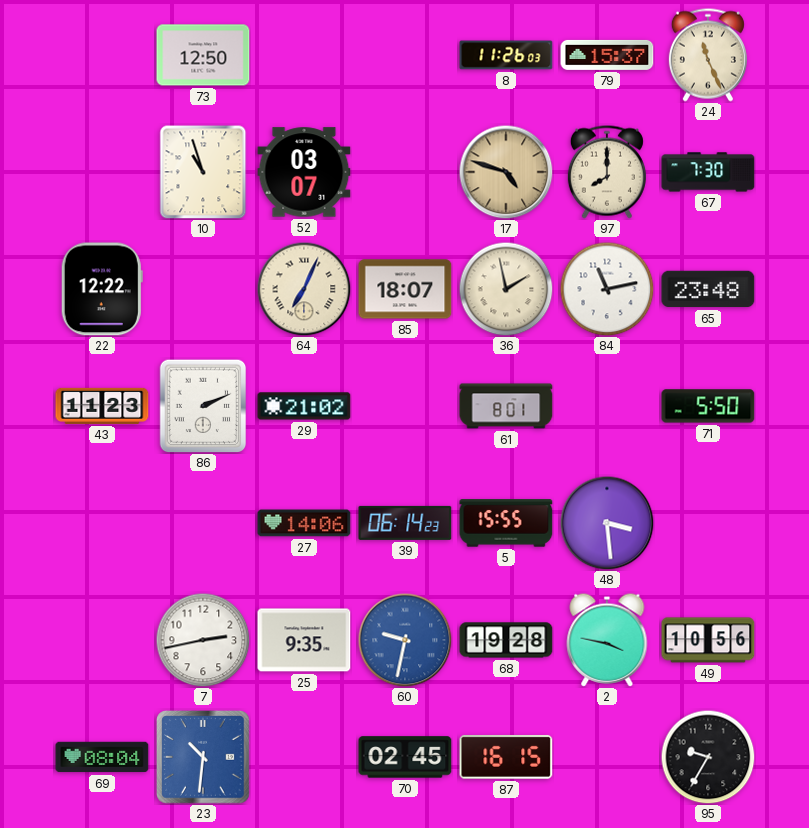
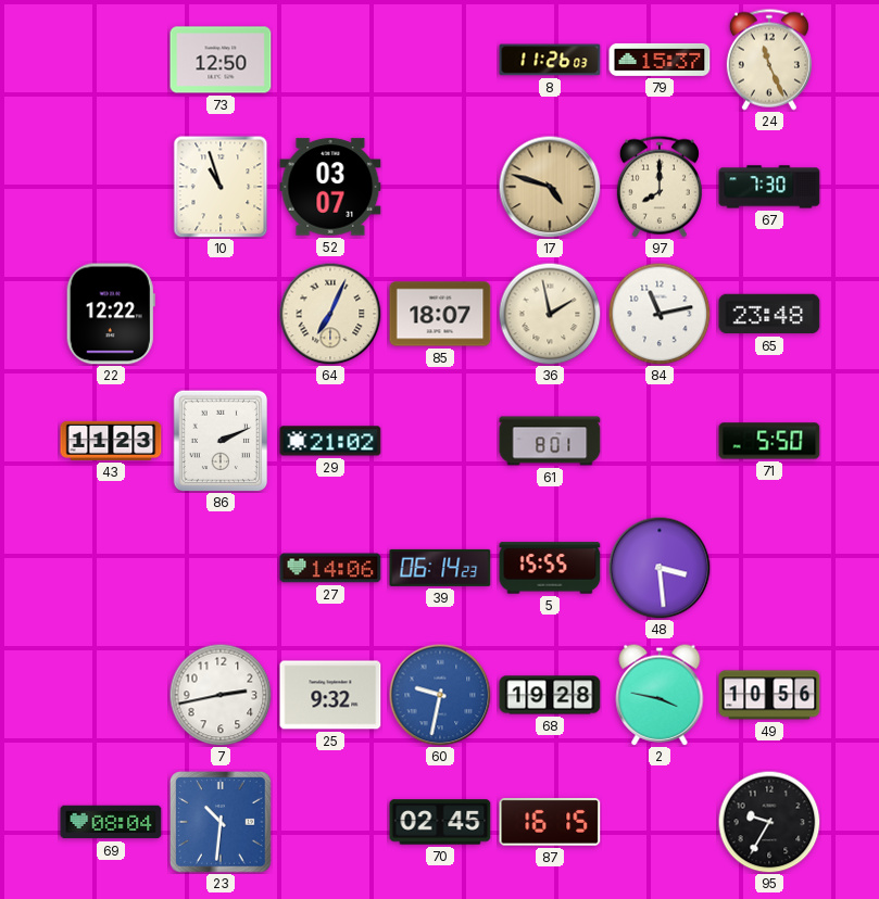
25: 9:35 -> 9:32 (330, 695)
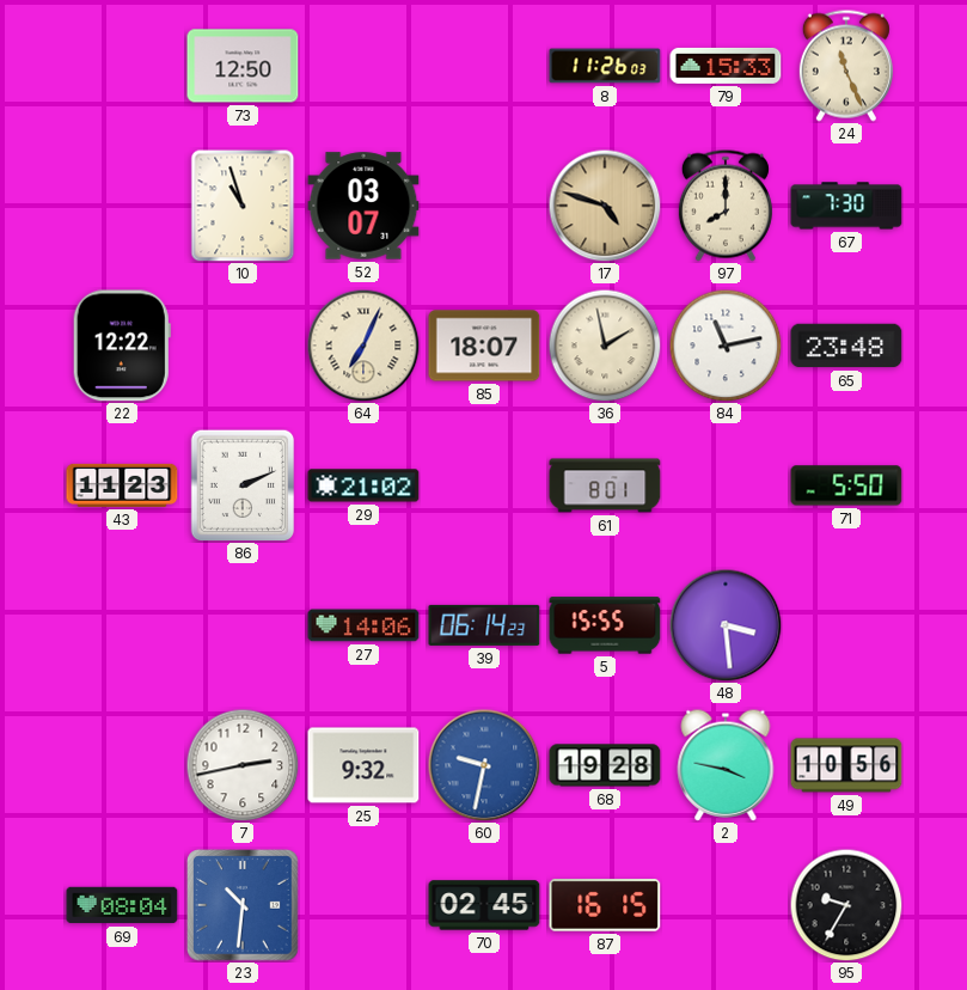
79: 15:37 -> 15:33 (726, 66)
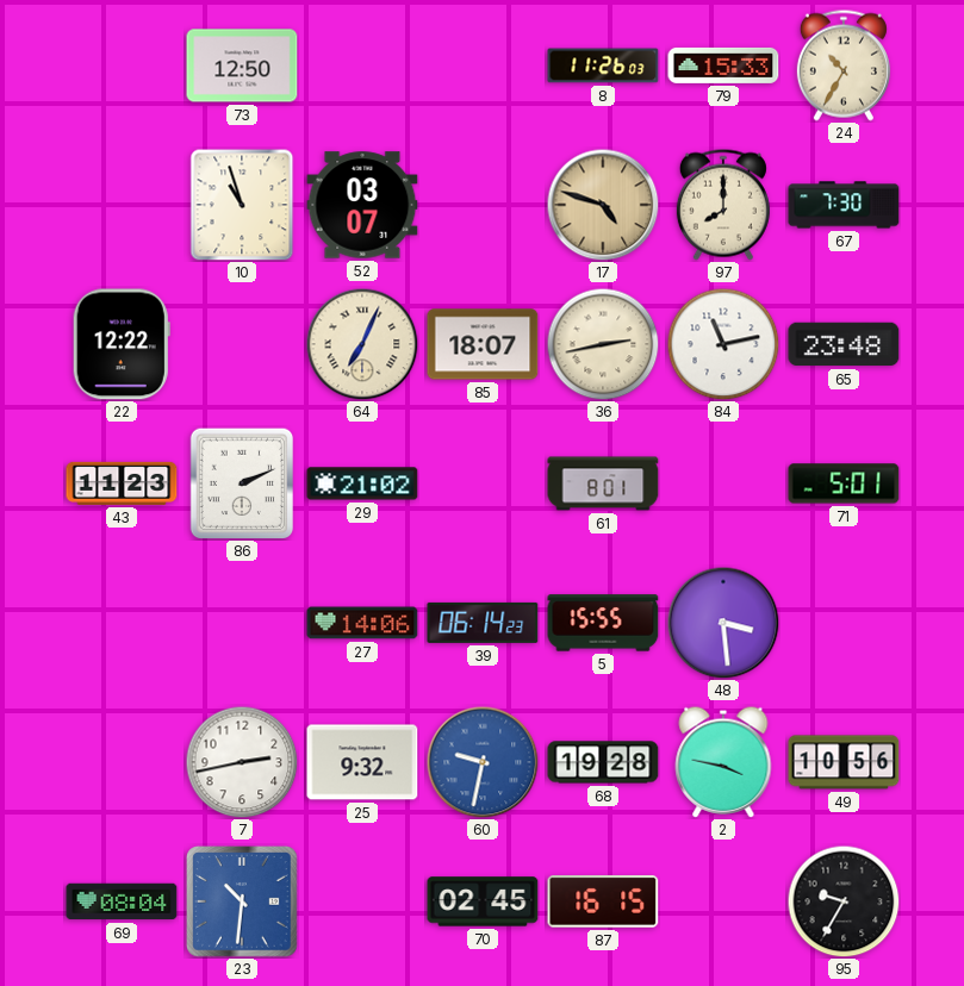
24: 11:26 -> 10:35 (844, 65)
36: 1:58 -> 2:43 (603, 344)
71: 5:50 -> 5:01 (844, 483)
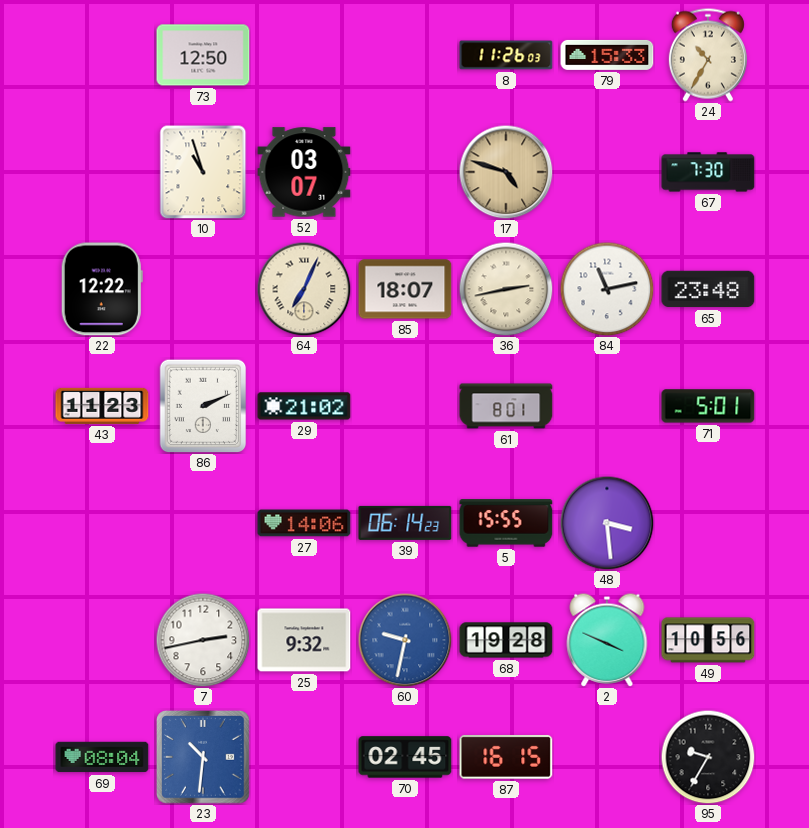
97: 8:00 -> none (723, 205)
2: 3:47 -> 3:49 (607, 640)
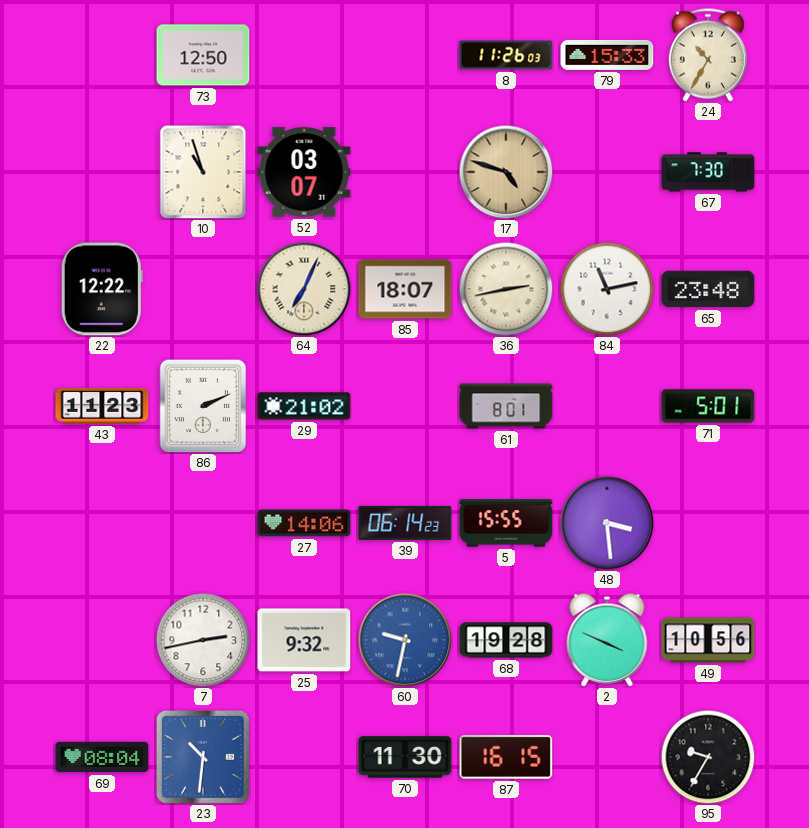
70: 02:45 -> 11:30 (405, 757)
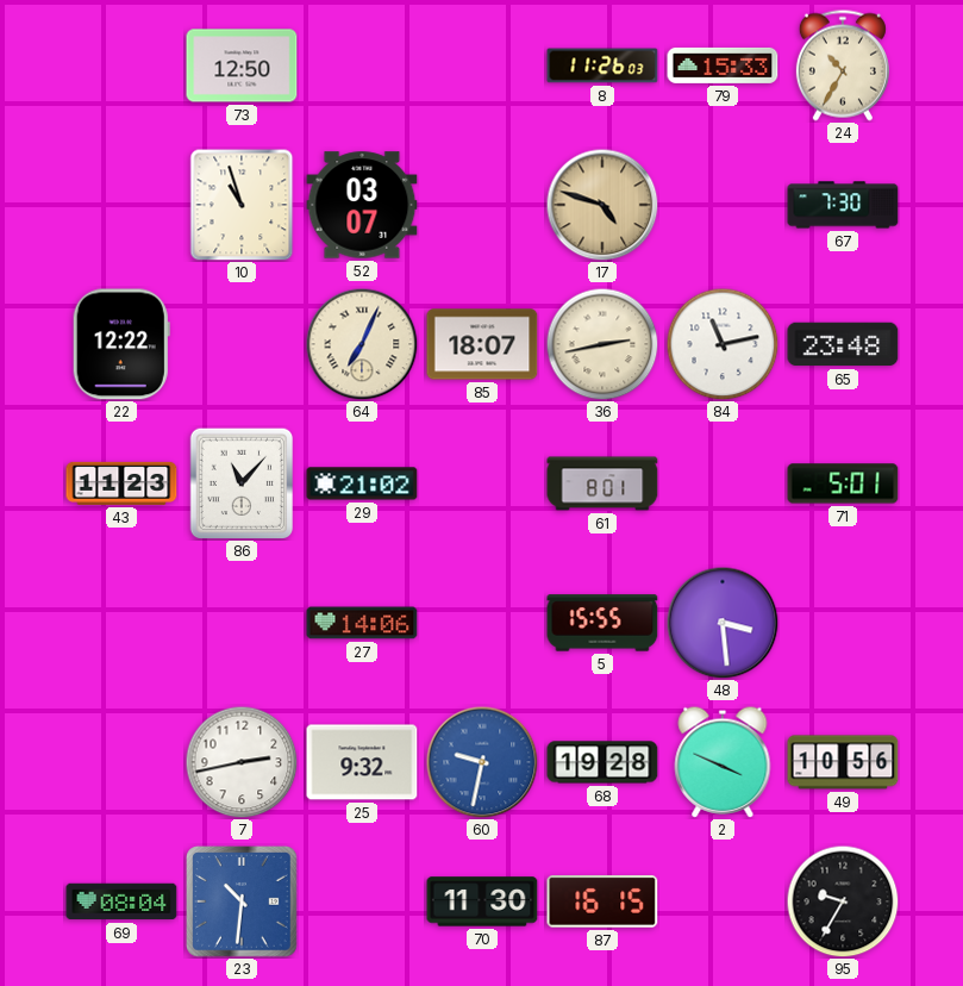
86: 2:11 -> 11:07 (242, 483)
39: 06:14 -> none (405, 523)
